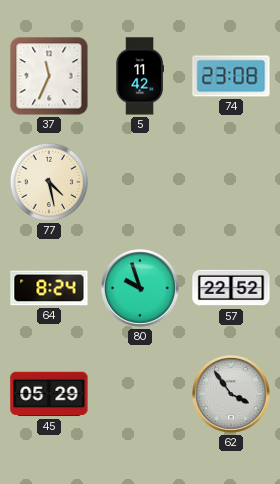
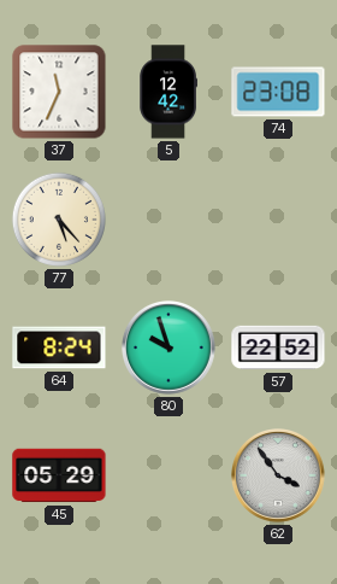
5: 11:42 -> 12:42 (167, 92)
77: 4:28 -> 5:23 (59, 220)
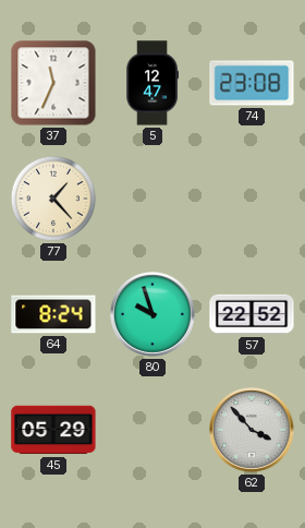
5: 12:42 -> 12:47 (151, 83)
77: 5:23 -> 1:23 (53, 199)
62: 3:54 -> 3:53 (253, 431)
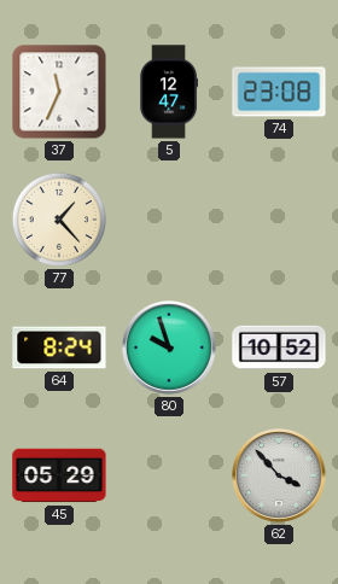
57: 22:52 -> 10:52 (279, 348)
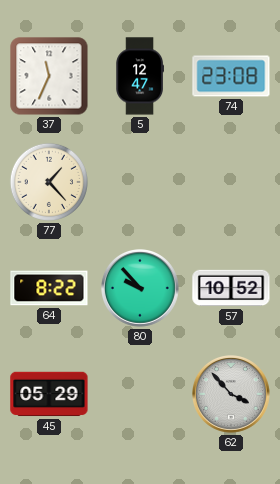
64: 8:24 -> 8:22 (49, 288)
80: 9:57 -> 9:53 (141, 289)
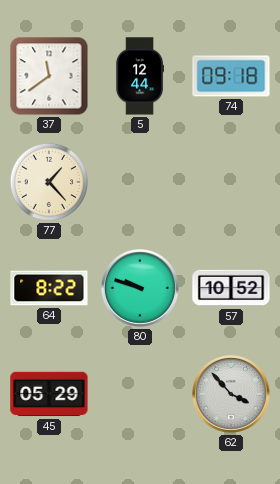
37: 11:34 -> 11:39 (49, 76)
5: 12:47 -> 12:44 (139, 76)
74: 23:08 -> 09:18 (231, 76)
80: 9:53 -> 9:48 (141, 289)
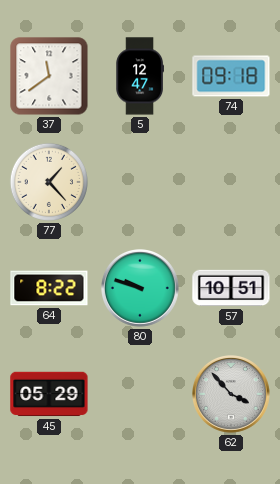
5: 12:44 -> 12:47 (139, 76)
57: 10:52 -> 10:51 (231, 288)
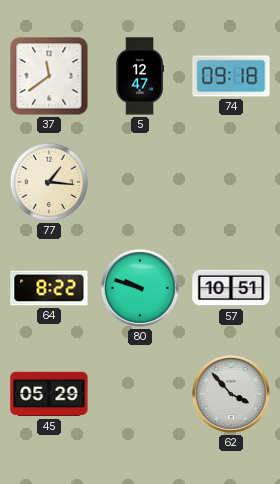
77: 1:23 -> 1:16 (49, 182)
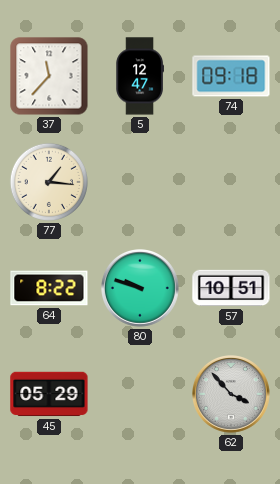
37: 11:39 -> 11:37 (49, 76)
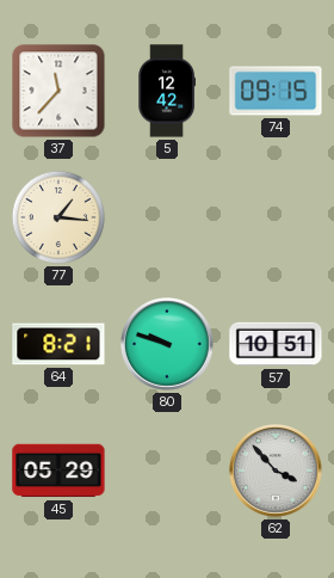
5: 12:47 -> 12:42 (166, 91)
74: 09:18 -> 09:15 (276, 91)
64: 8:22 -> 8:21 (58, 344)
